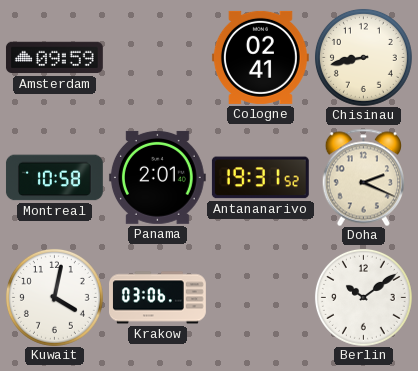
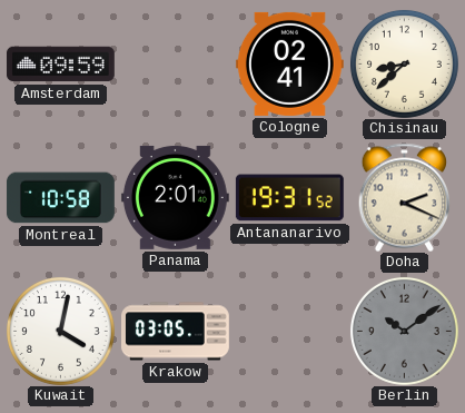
Chisinau: 8:43 -> 8:38 (404, 63)
Krakow: 03:06 -> 03:05 (176, 332)
Berlin dial: white -> grey (404, 331)
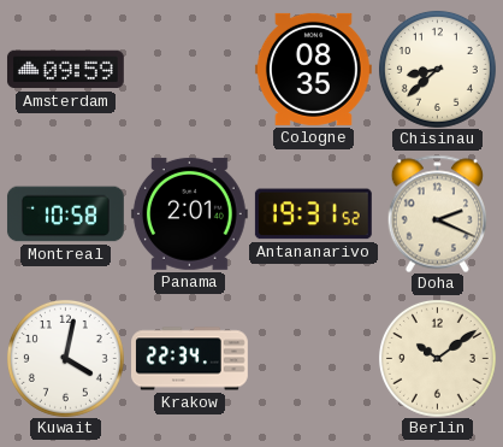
Cologne: 02:41 -> 08:35 (313, 69)
Krakow: 03:05 -> 22:34 (190, 359)
Berlin dial: grey -> cream (437, 358)
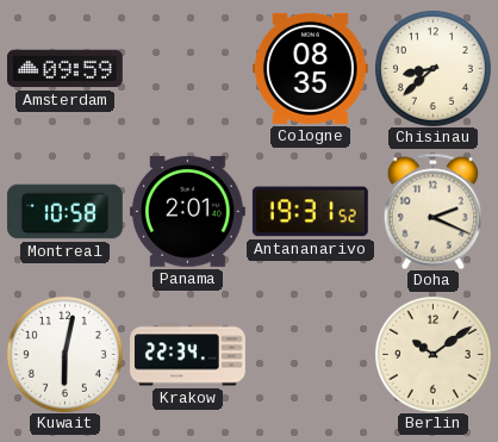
Kuwait: 4:02 -> 6:02 (64, 354)
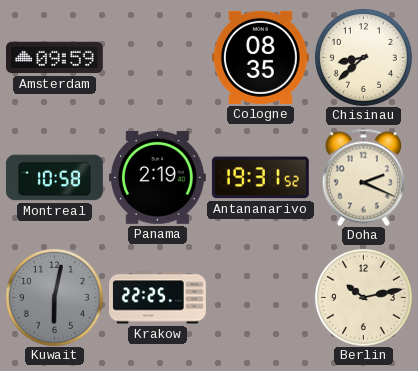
Panama: 2:01 -> 2:19 (157, 177)
Kuwait dial: white -> grey (54, 297)
Krakow: 22:34 -> 22:25 (158, 298)
Berlin: 10:09 -> 10:13 (363, 297)
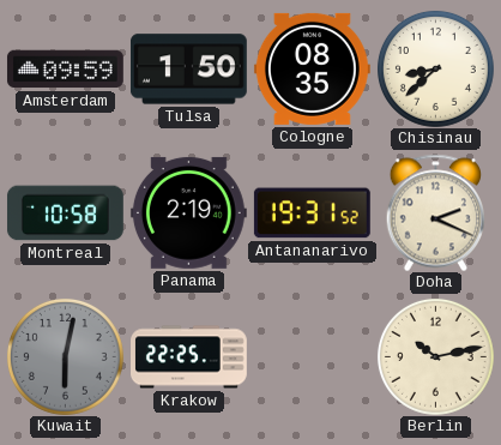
Tulsa: none -> 1:50 (188, 70)
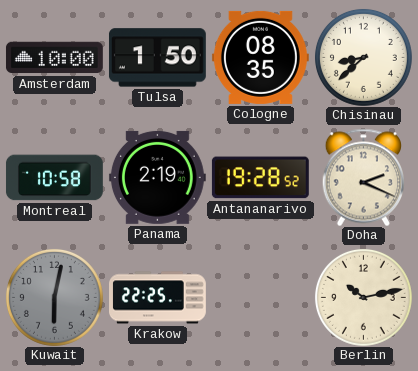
Amsterdam: 09:59 -> 10:00 (54, 58)
Antananarivo: 19:31 -> 19:28 (260, 178)
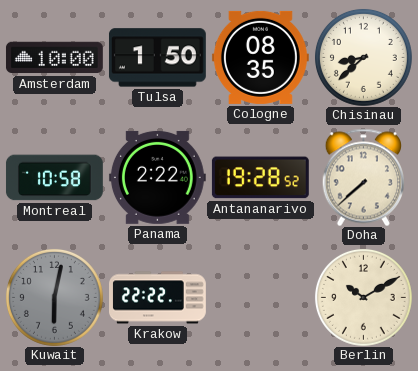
Panama: 2:19 -> 2:22 (157, 177)
Doha: 2:19 -> 7:38 (363, 177)
Krakow: 22:25 -> 22:22 (158, 298)
Berlin: 10:13 -> 10:10 (363, 297)
